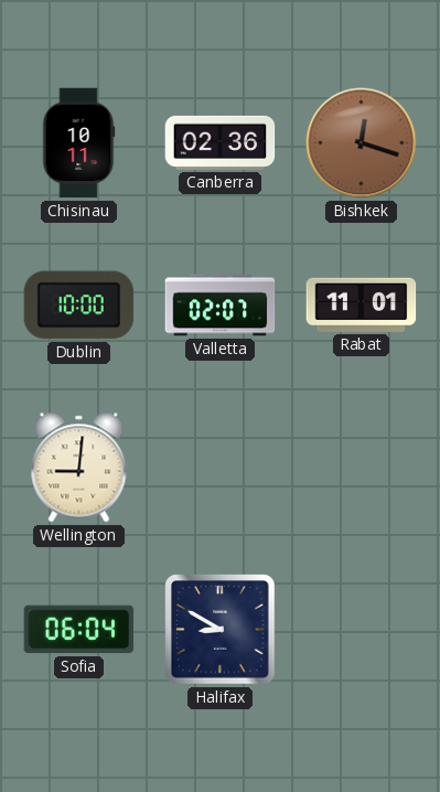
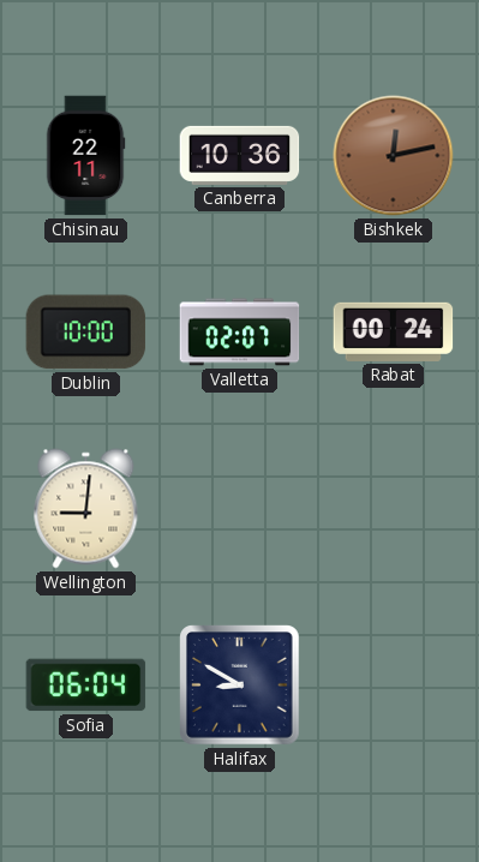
Chisinau: 10:11 -> 22:11 (85, 156)
Canberra: 02:36 -> 10:36 (240, 155)
Bishkek: 12:18 -> 12:13 (394, 156)
Rabat: 11:01 -> 00:24 (394, 331)
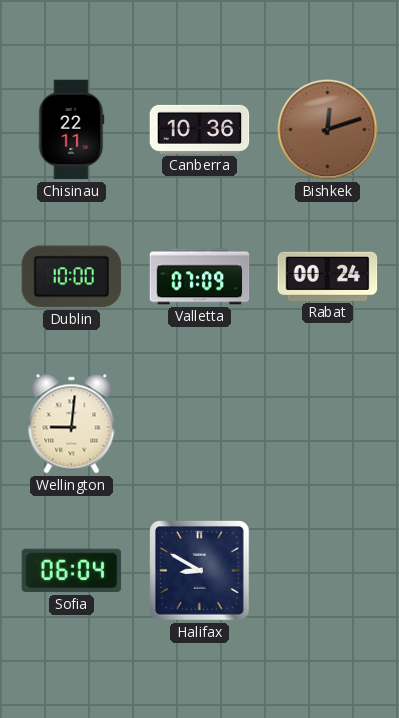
Bishkek: 12:13 -> 12:12 (328, 130)
Valletta: 02:07 -> 07:09 (200, 277)
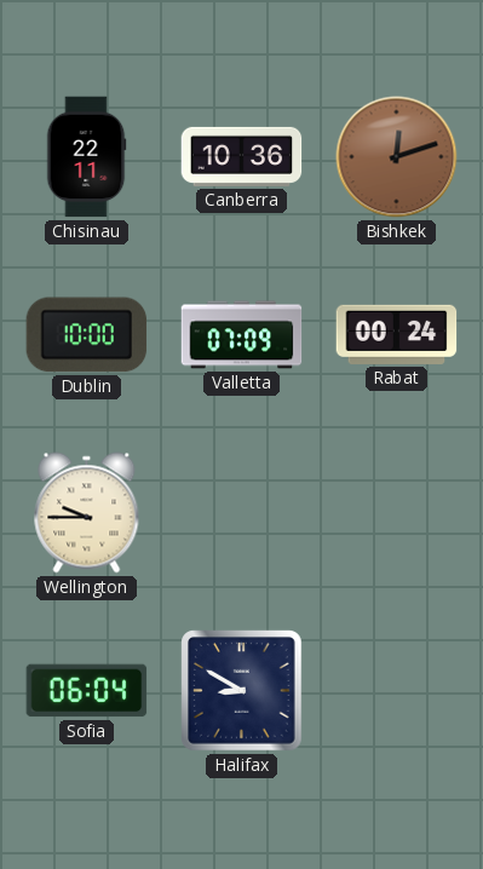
Wellington: 9:01 -> 9:45 (87, 513)
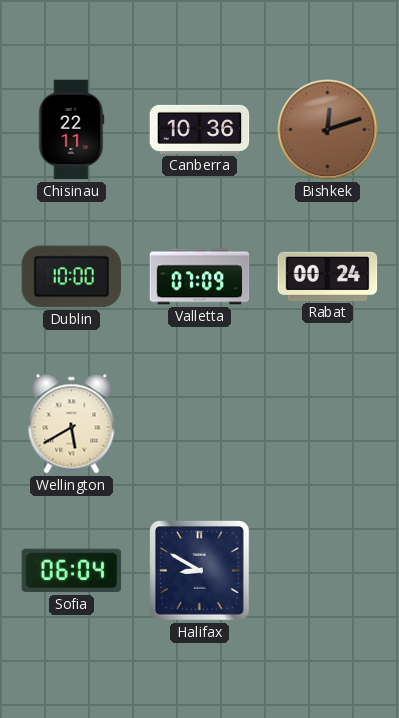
Wellington: 9:45 -> 5:40 (72, 424)
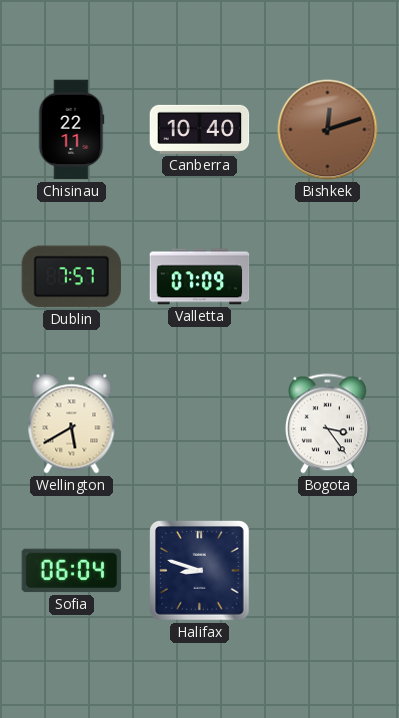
Canberra: 10:36 -> 10:40 (200, 129)
Dublin: 10:00 -> 7:57 (72, 277)
Rabat: 00:24 -> none (328, 276)
Bogota: none -> 3:24 (328, 424)
Halifax: 8:50 -> 8:48 (200, 571)
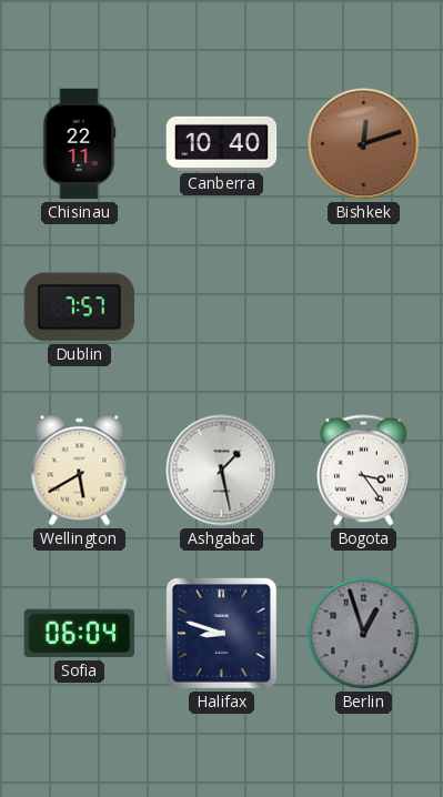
Valletta: 07:09 -> none (200, 277)
Ashgabat: none -> 1:28 (222, 471)
Berlin: none -> 12:57 (364, 634)
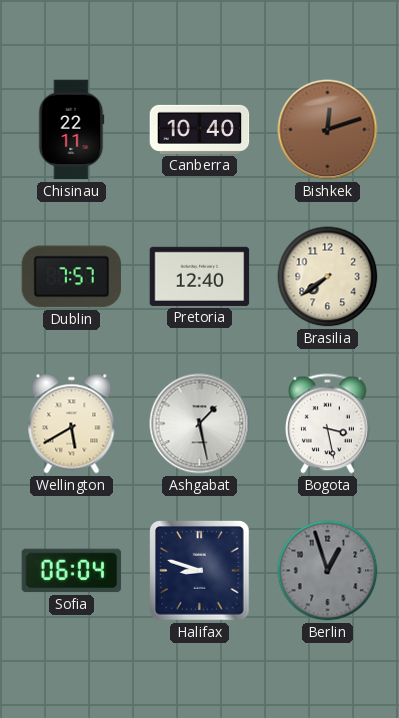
Pretoria: none -> 12:40 (200, 276)
Brasilia: none -> 7:39 (328, 277)
Bogota: 3:24 -> 3:28 (328, 424)
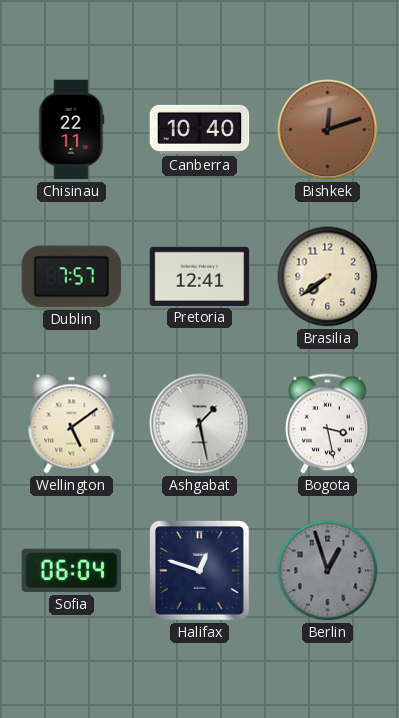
Pretoria: 12:40 -> 12:41 (200, 276)
Wellington: 5:40 -> 5:09 (72, 424)
Halifax: 8:48 -> 12:48 (200, 571)
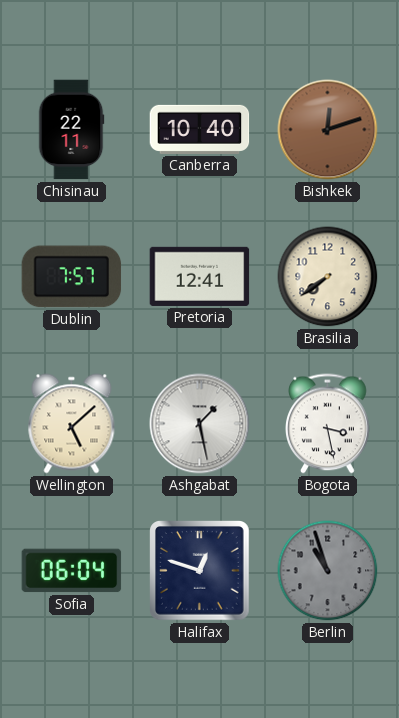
Wellington: 5:09 -> 5:08 (72, 424)
Berlin: 12:57 -> 10:57 (328, 571)
